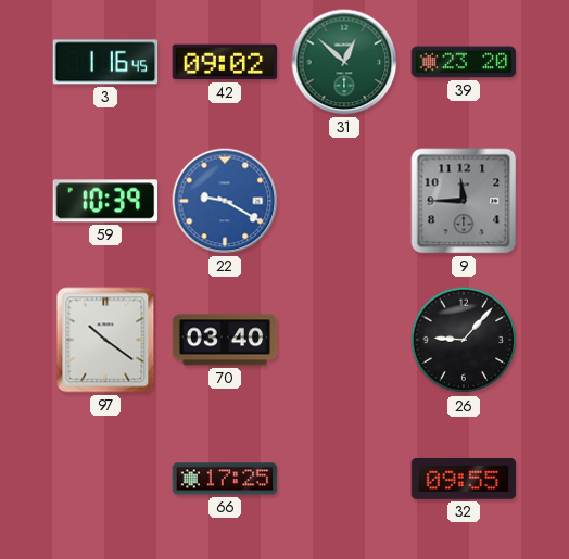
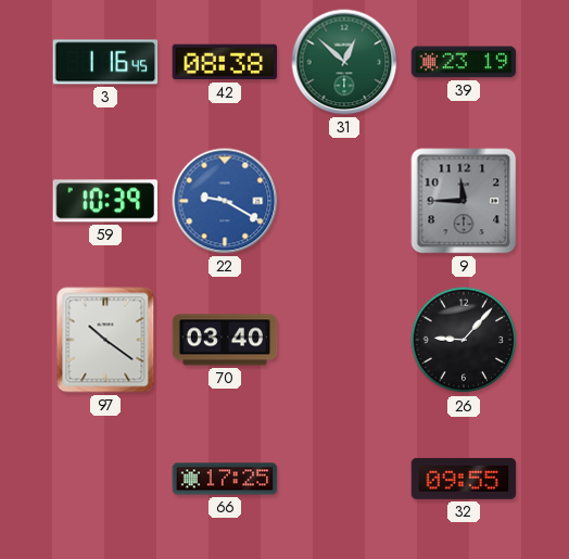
42: 09:02 -> 08:38 (225, 62)
39: 23:20 -> 23:19 (464, 62)
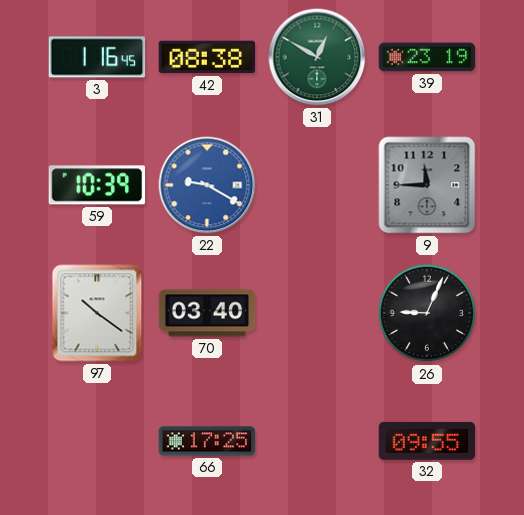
31: 12:52 -> 12:50 (317, 57)
26: 9:07 -> 9:04 (427, 313)
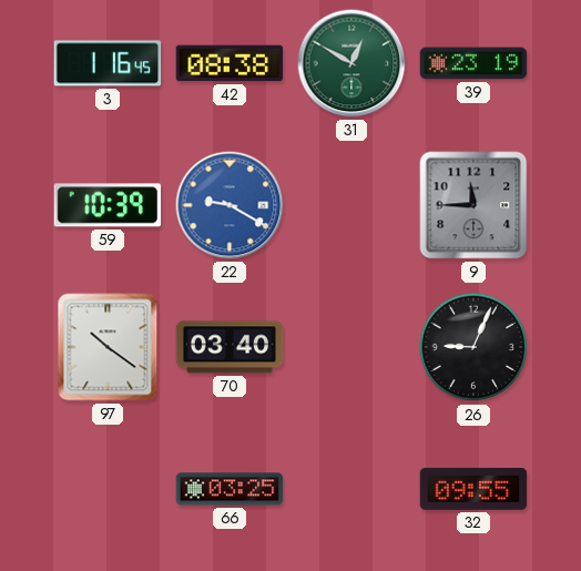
66: 17:25 -> 03:25 (230, 489)
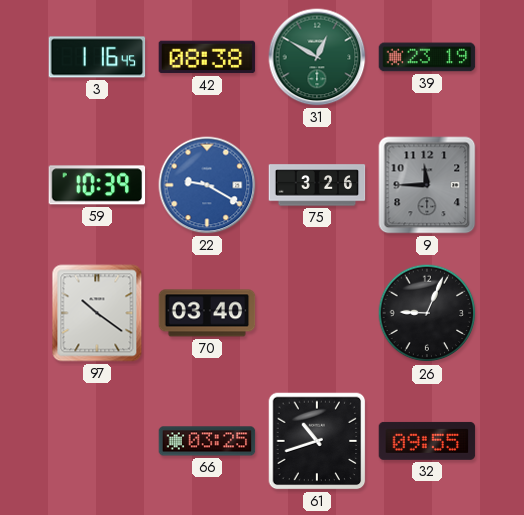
75: none -> 3:26 (317, 185)
61: none -> 10:42 (317, 441)
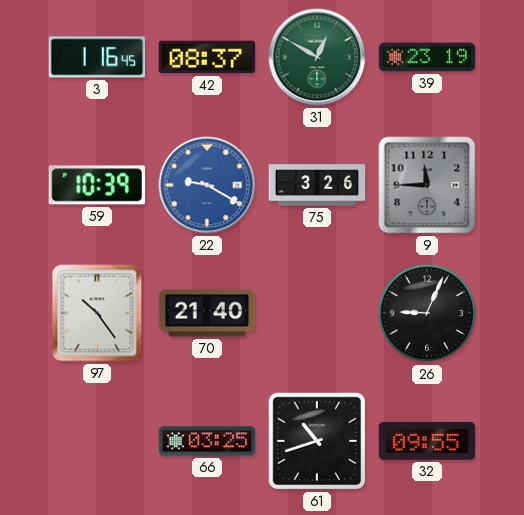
42: 08:38 -> 08:37 (207, 57)
97: 10:21 -> 10:24 (97, 313)
70: 03:40 -> 21:40 (207, 313)
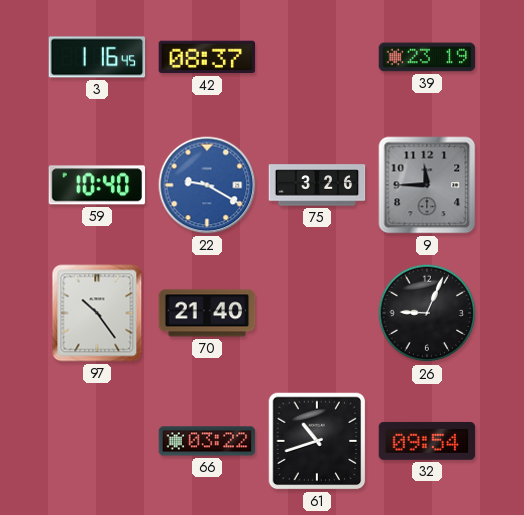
31: 12:50 -> none (317, 57)
59: 10:39 -> 10:40 (97, 185)
66: 03:25 -> 03:22 (207, 441)
32: 09:55 -> 09:54 (427, 441)
